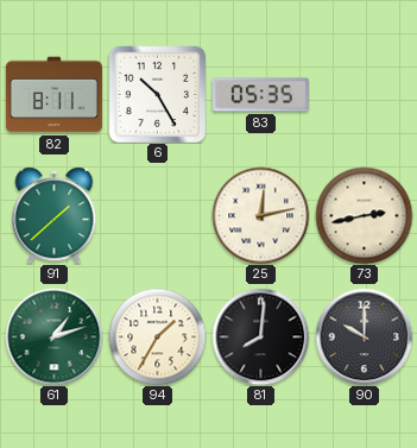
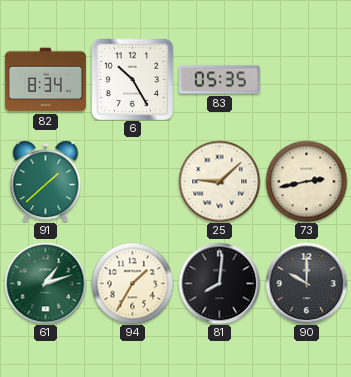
82: 8:11 -> 8:34 (45, 80)
25: 12:13 -> 9:08 (219, 181)
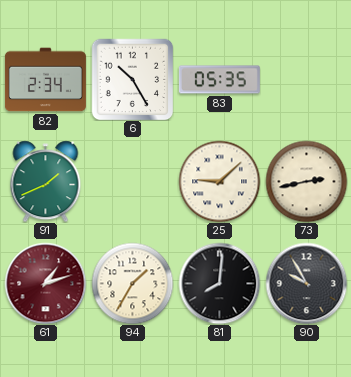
82: 8:34 -> 2:34 (45, 80)
91: 1:38 -> 1:41 (46, 181)
61 dial: green -> burgundy (45, 283)
90: 10:00 -> 9:55 (306, 283)
